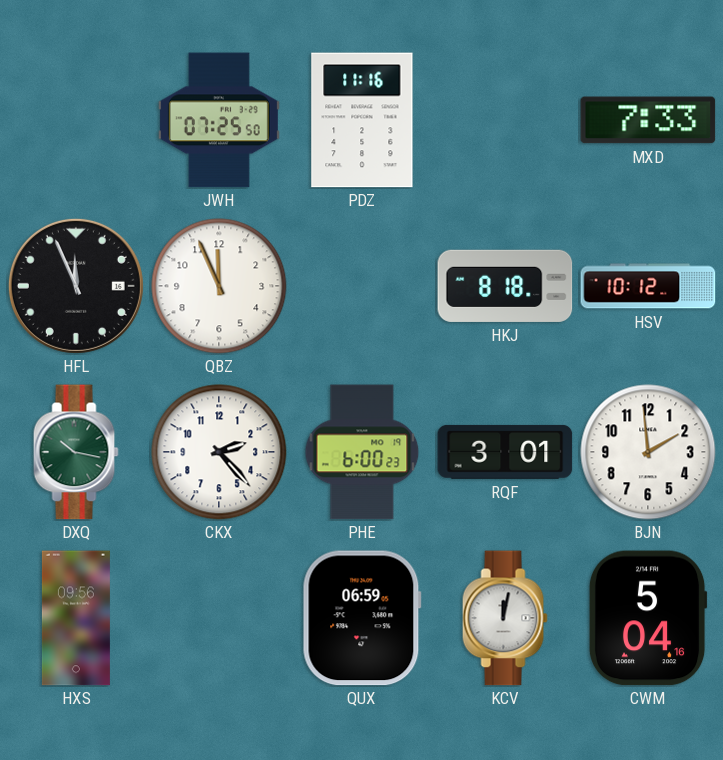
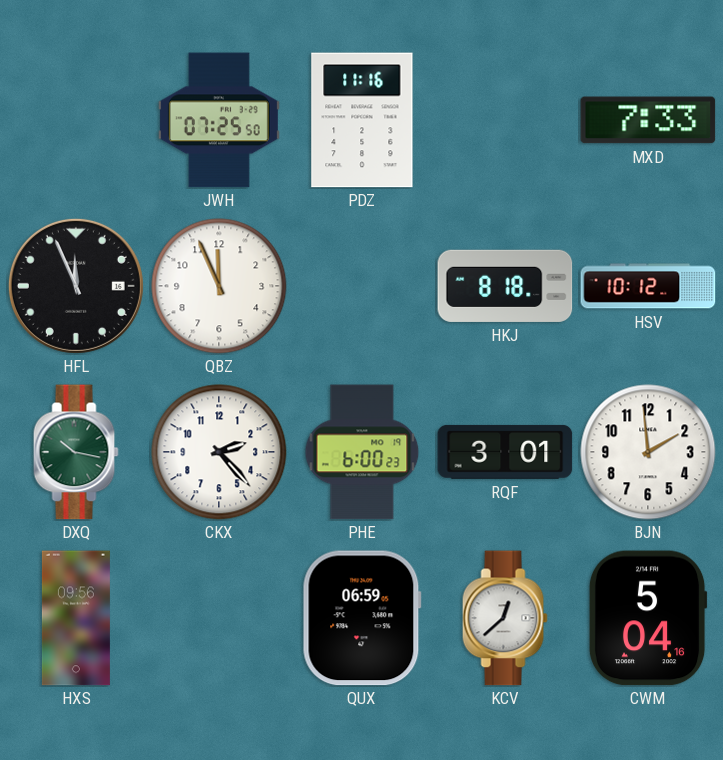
KCV: 12:02 -> 12:38 (505, 618)
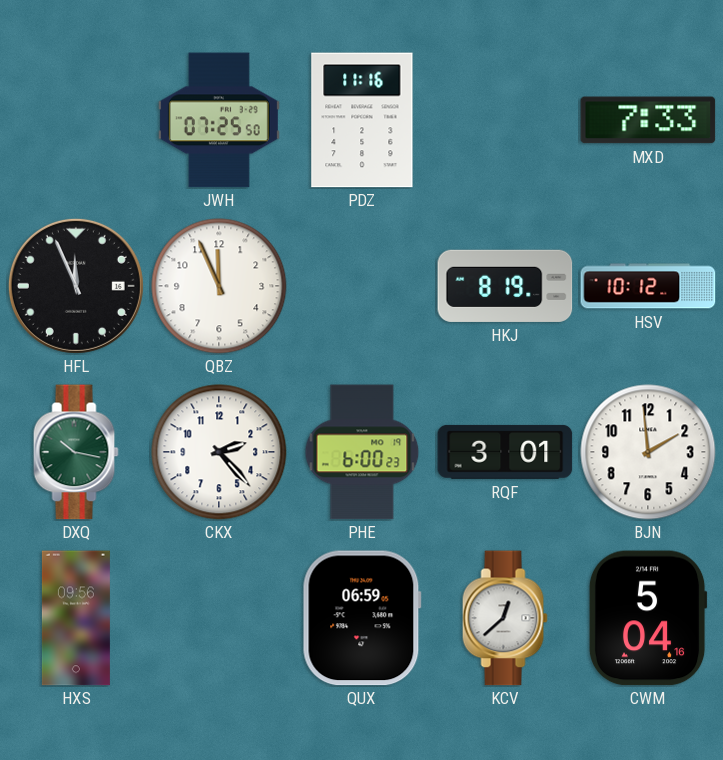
HKJ: 8:18 -> 8:19 (505, 286)
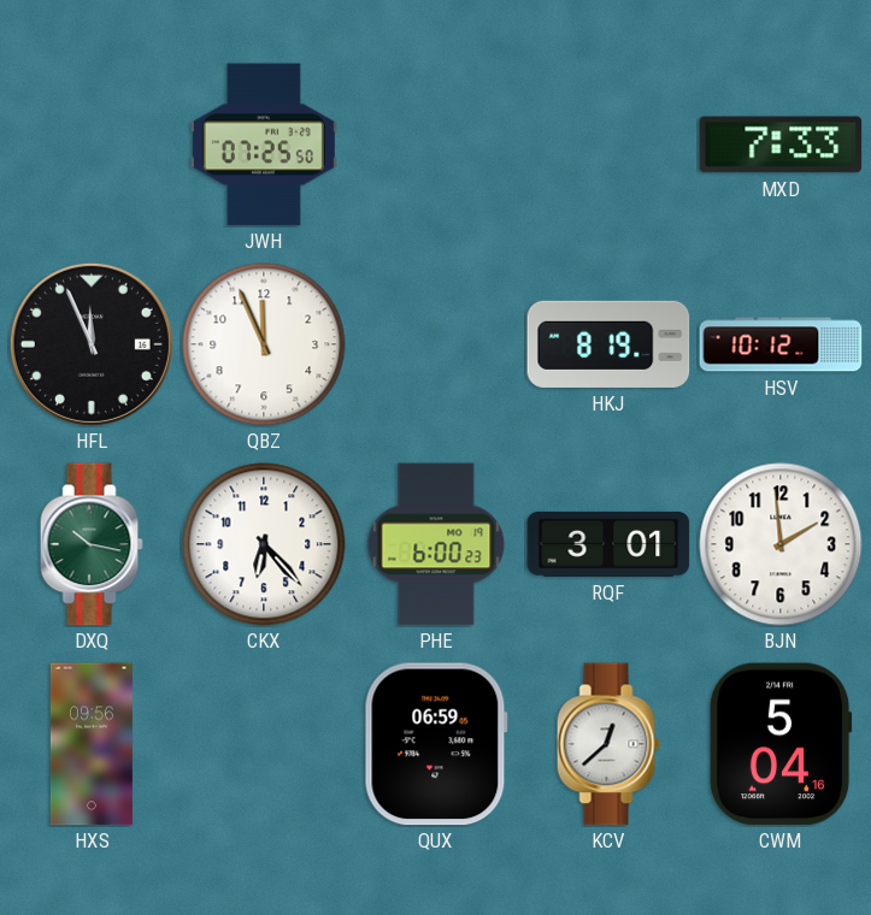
PDZ: 11:16 -> none (362, 120)
CKX: 2:23 -> 6:23 (264, 544)
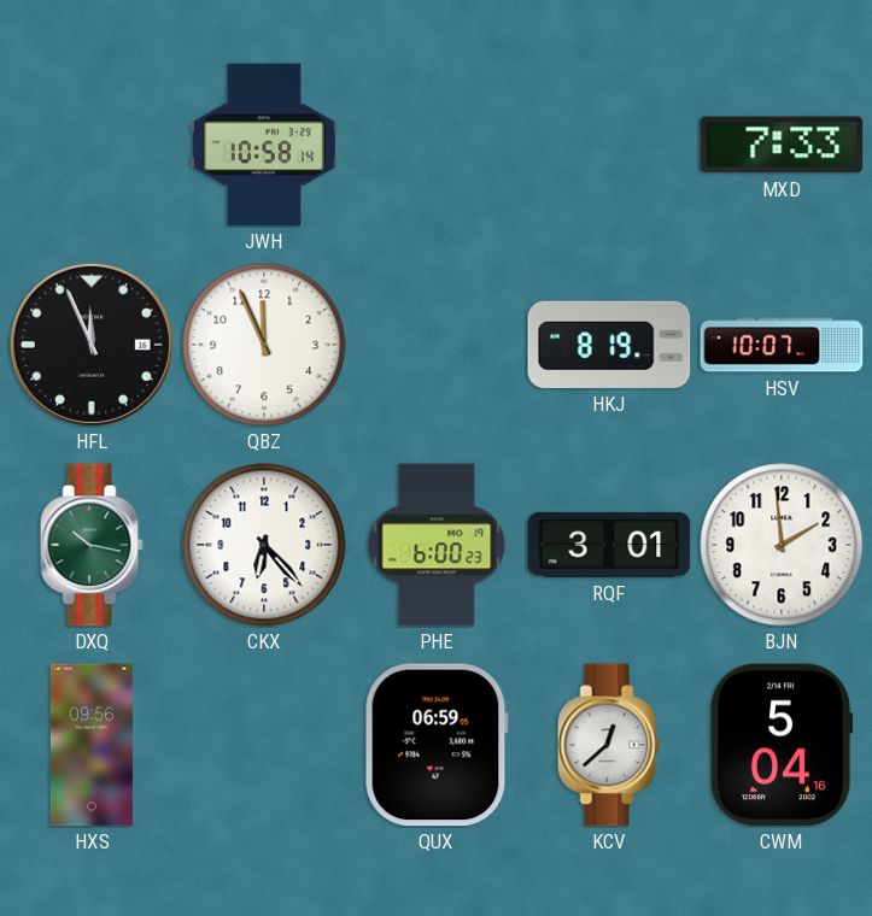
JWH: 07:25 -> 10:58 (264, 145)
HSV: 10:12 -> 10:07 (782, 345)
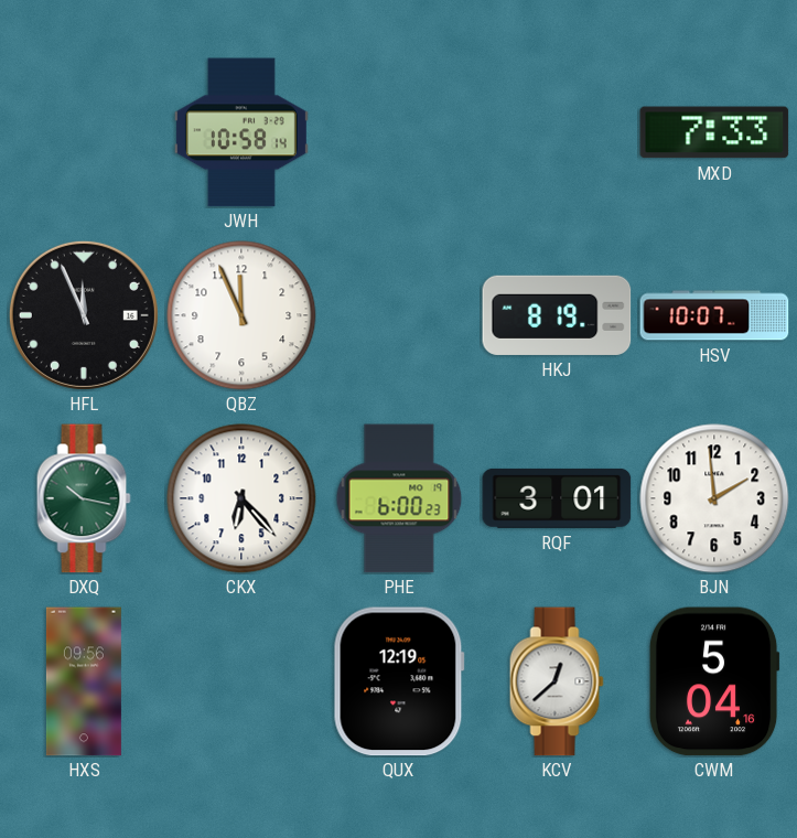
QUX: 06:59 -> 12:19 (399, 681)
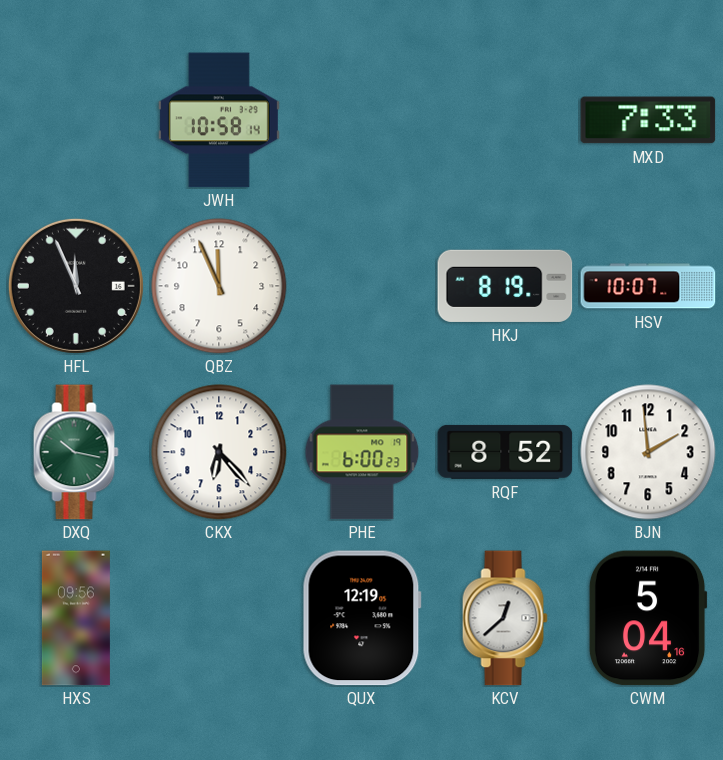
RQF: 3:01 -> 8:52 (505, 452)
